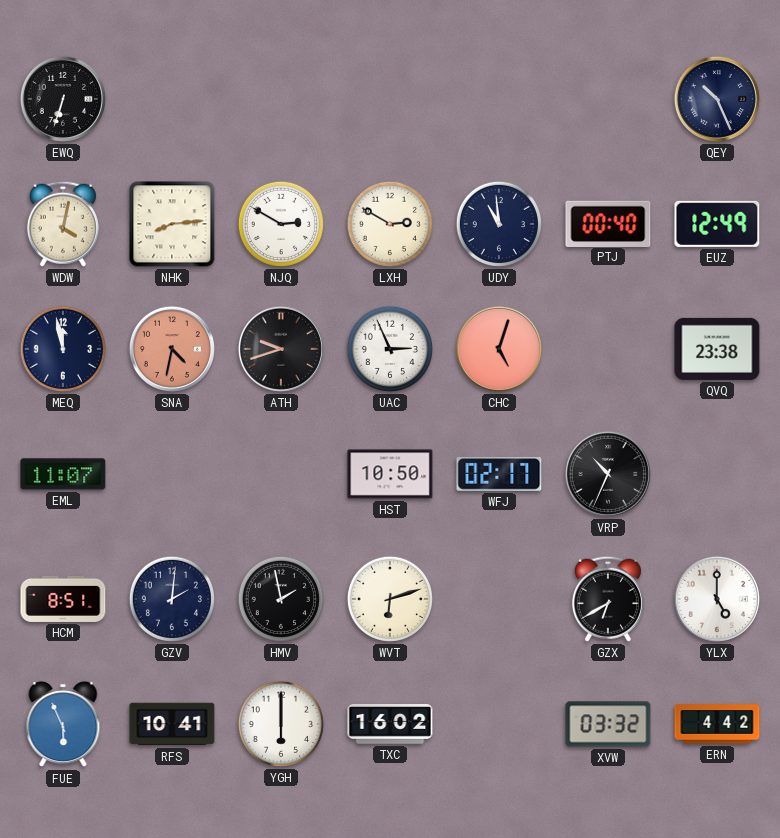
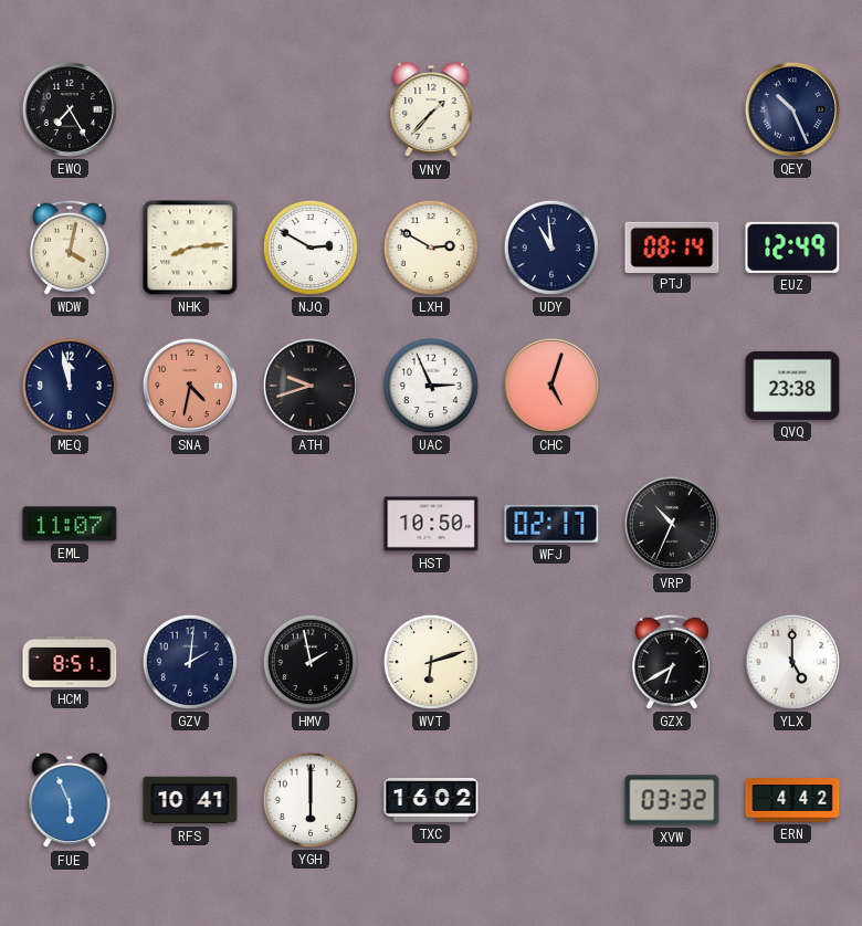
EWQ: 6:33 -> 7:25 (70, 109)
VNY: none -> 1:37 (431, 109)
PTJ: 00:40 -> 08:14 (672, 246)
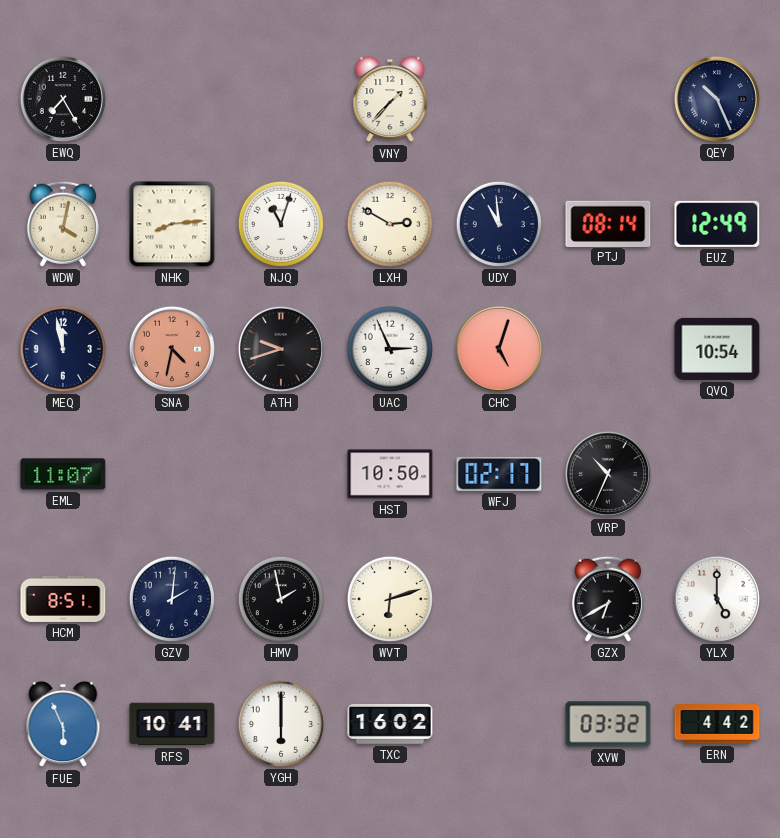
NJQ: 2:50 -> 11:03 (281, 224)
QVQ: 23:38 -> 10:54 (717, 349)
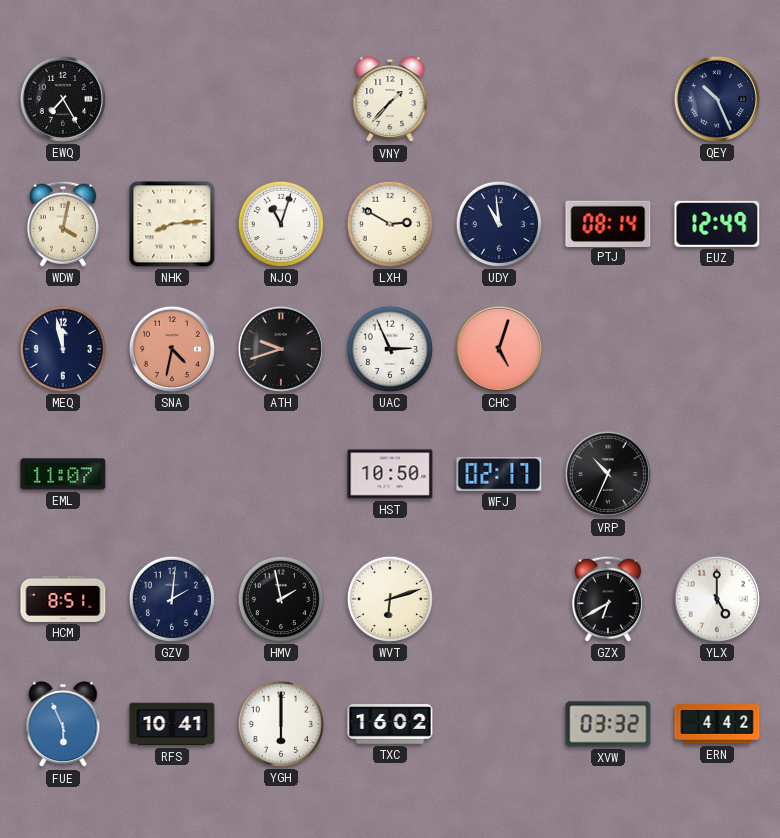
QVQ: 10:54 -> none (717, 349)
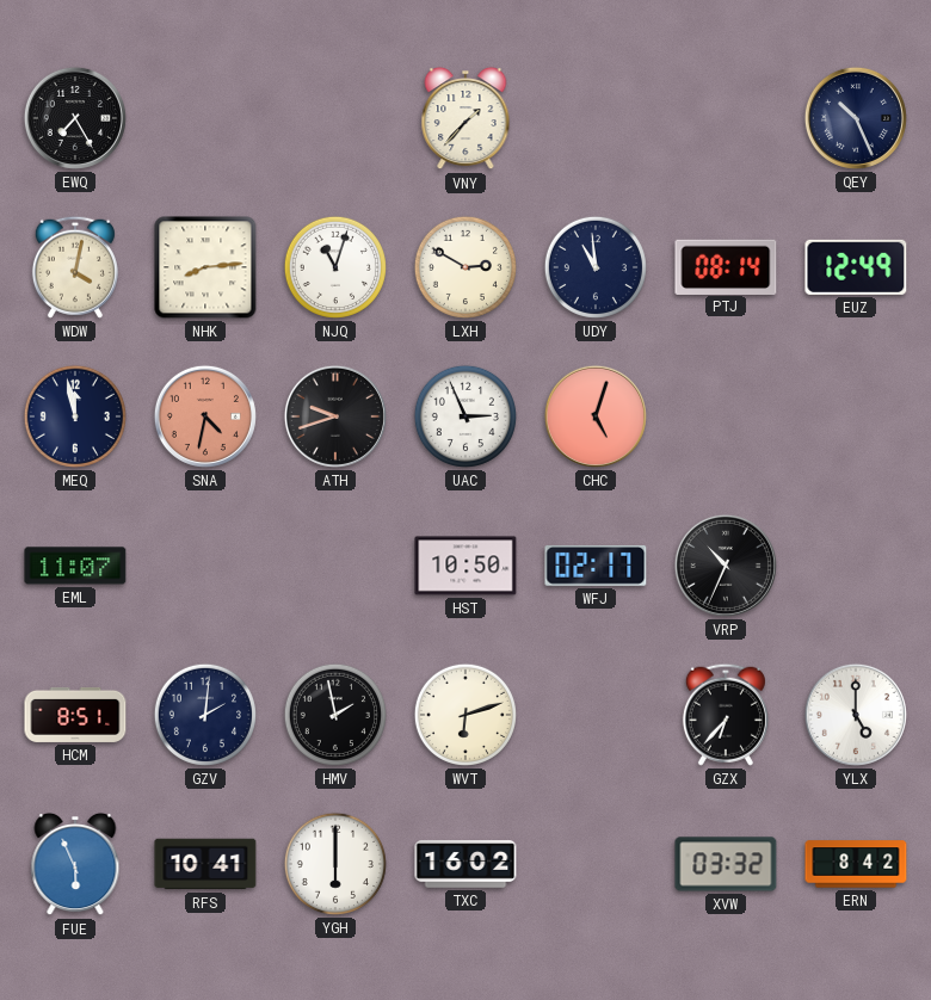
GZX: 6:40 -> 6:37 (726, 715)
ERN: 4:42 -> 8:42 (856, 864)
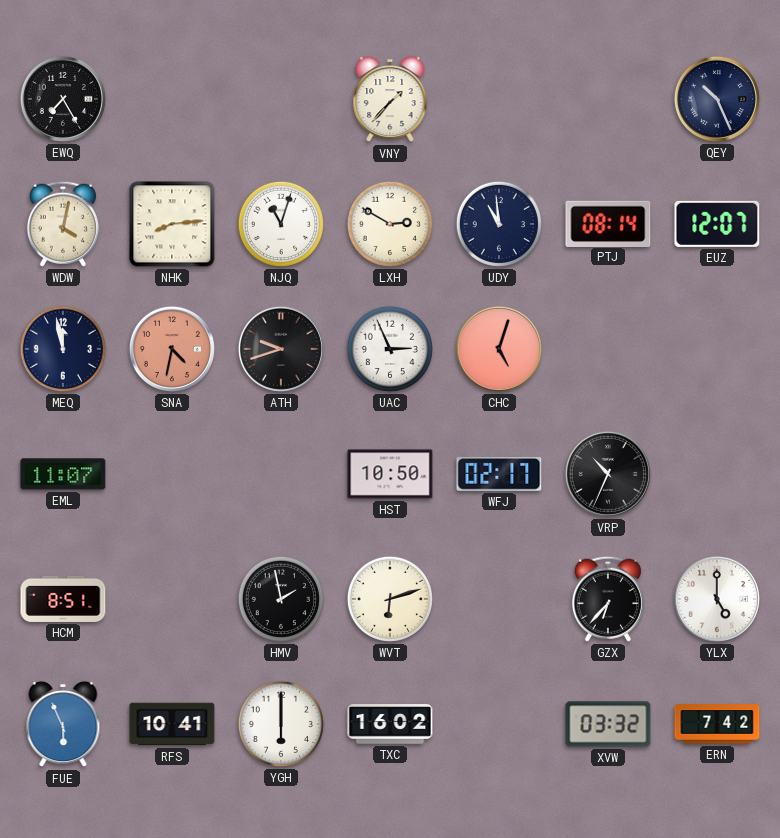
EUZ: 12:49 -> 12:07 (717, 224)
GZV: 2:01 -> none (205, 715)
ERN: 8:42 -> 7:42 (717, 724)
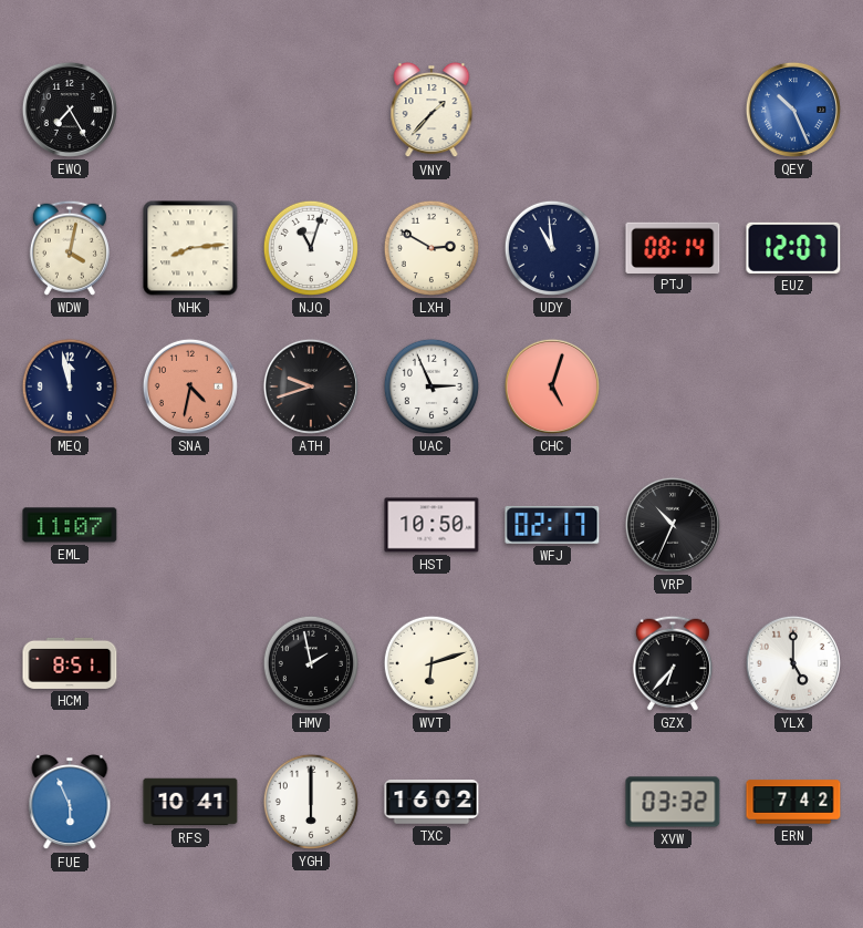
QEY dial: navy -> blue (793, 110)
